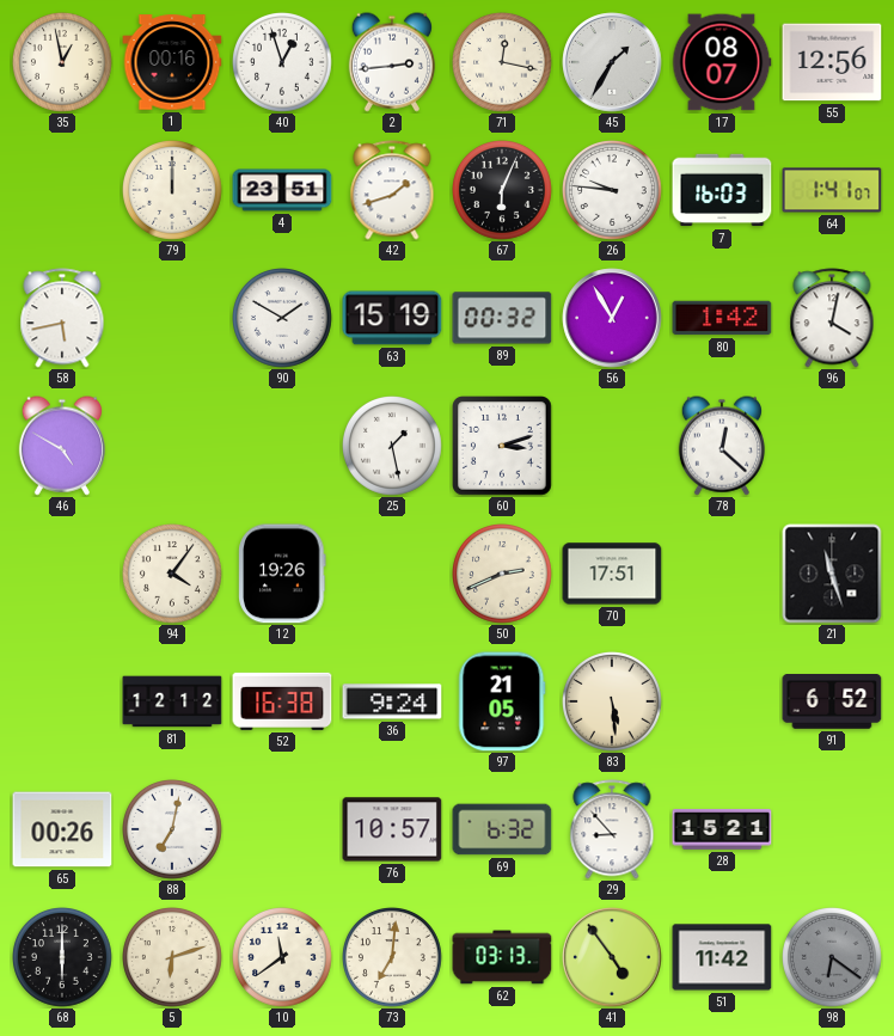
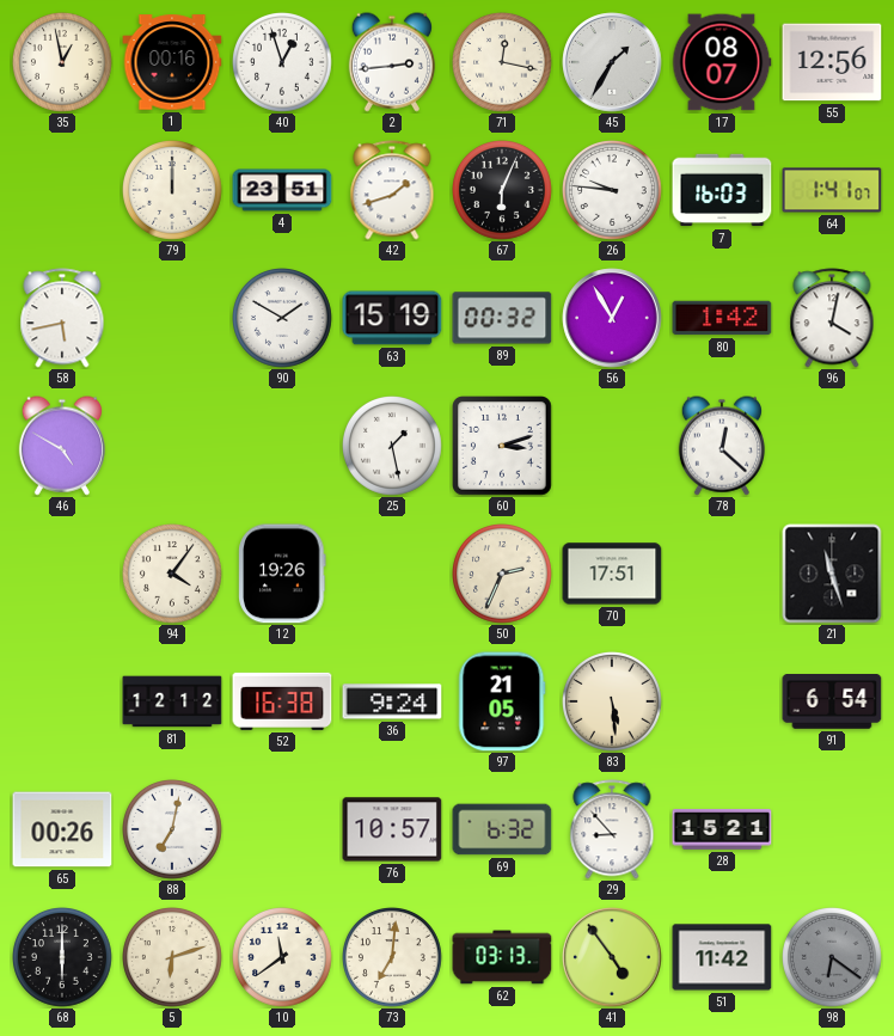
50: 2:41 -> 2:34 (503, 575)
91: 6:52 -> 6:54 (832, 703)
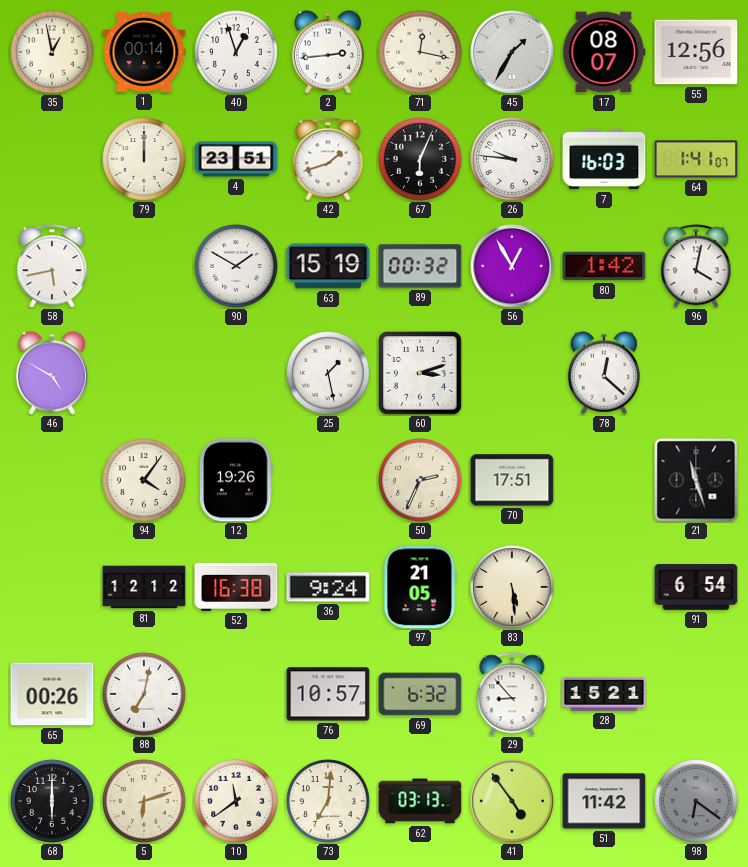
1: 00:16 -> 00:14 (144, 52)
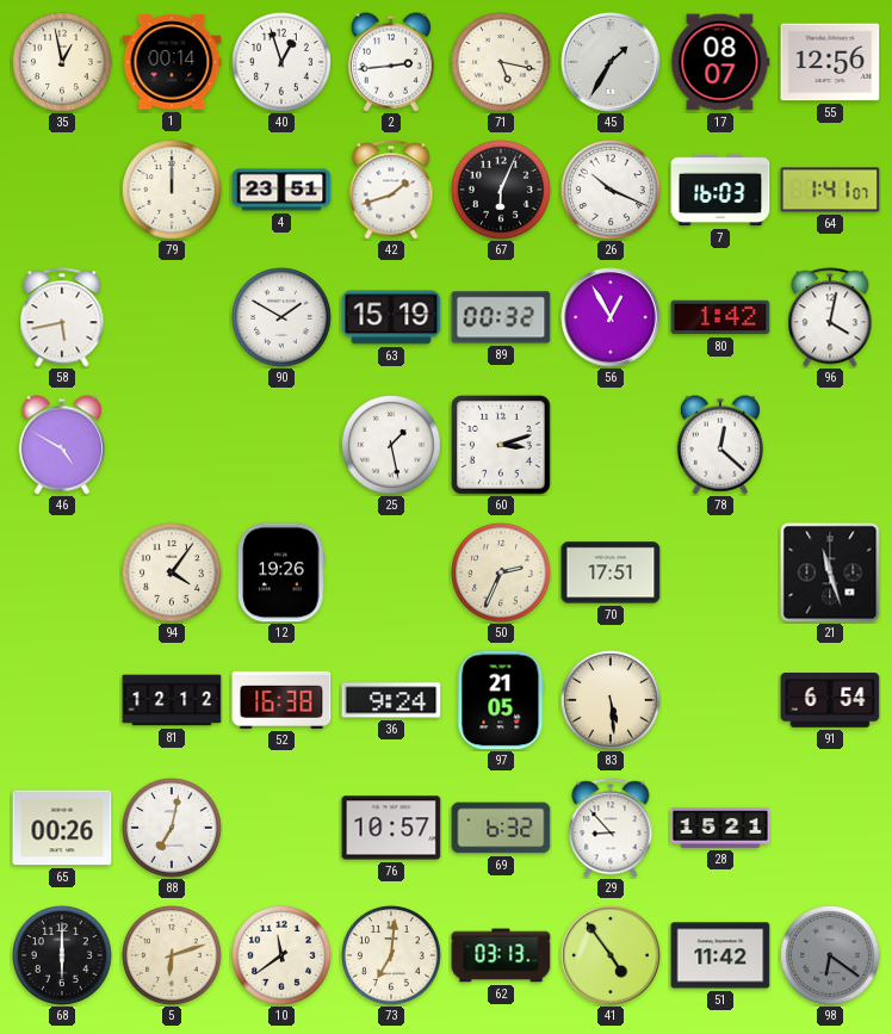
71: 12:17 -> 5:17 (502, 63)
26: 9:46 -> 10:19 (612, 191)
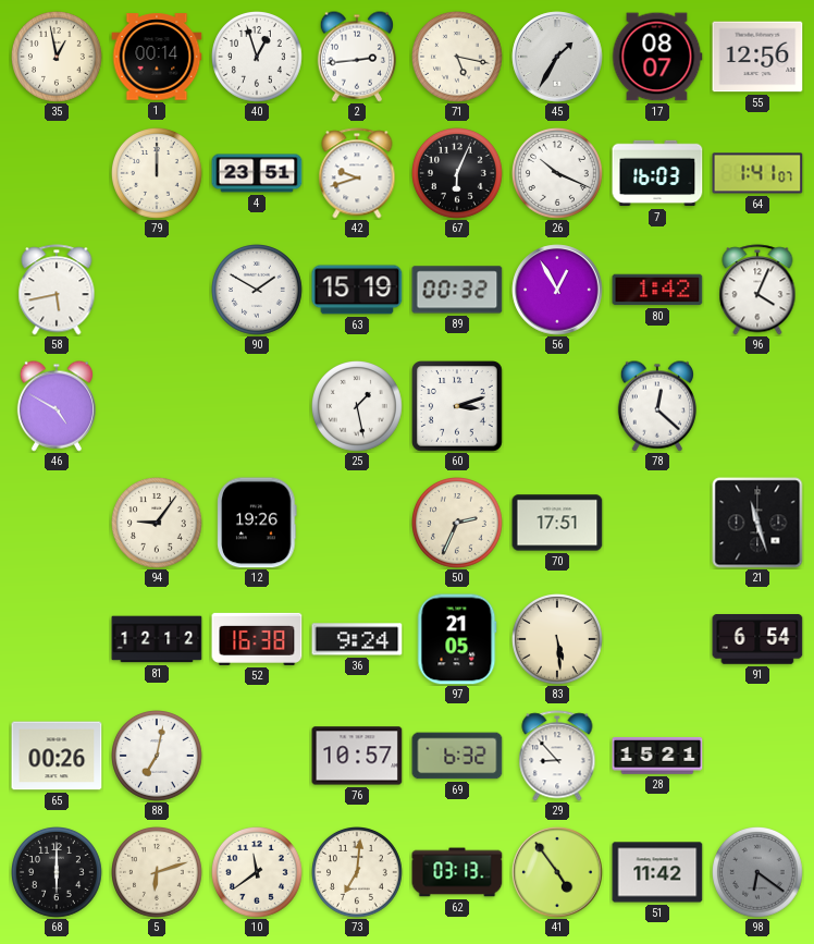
42: 1:42 -> 9:42 (357, 173)
96: 4:02 -> 4:04 (757, 290)
94: 4:06 -> 9:06 (158, 524)
